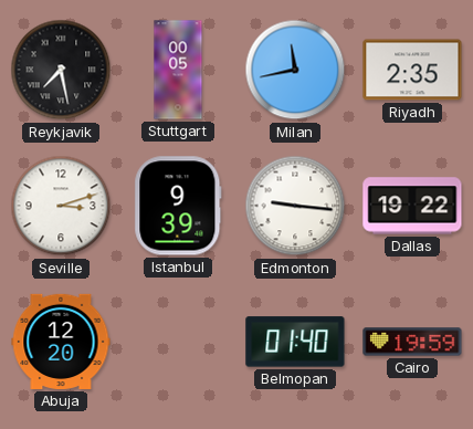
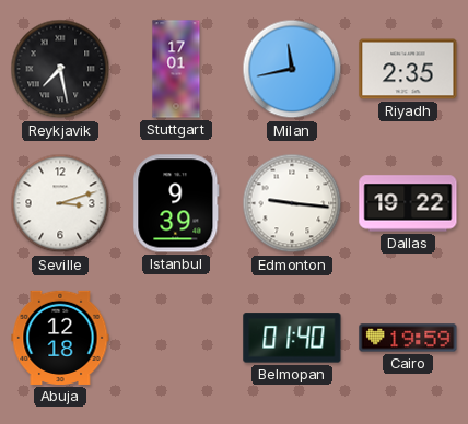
Stuttgart: 00:05 -> 17:01 (176, 69)
Abuja: 12:20 -> 12:18 (60, 338)
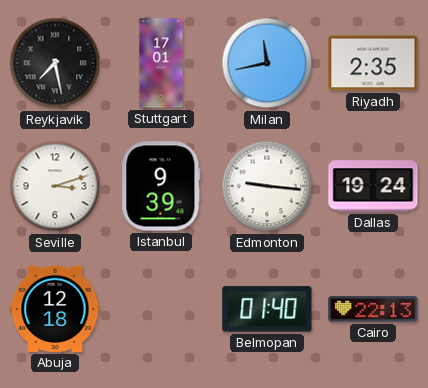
Dallas: 19:22 -> 19:24 (373, 186)
Cairo: 19:59 -> 22:13 (373, 309)
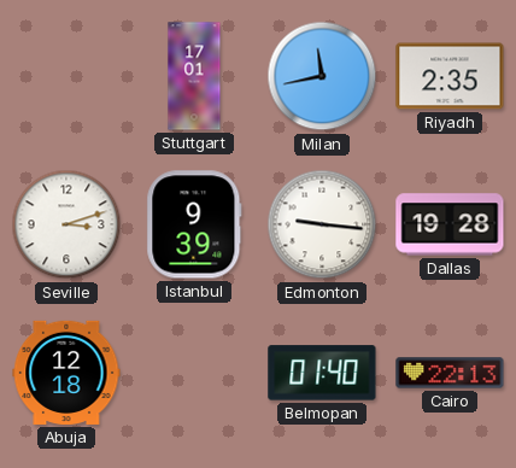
Reykjavik: 7:28 -> none (55, 63)
Dallas: 19:24 -> 19:28 (450, 224)
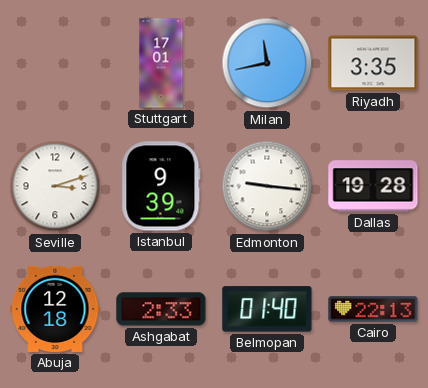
Riyadh: 2:35 -> 3:35 (373, 63)
Ashgabat: none -> 2:33 (161, 309)
